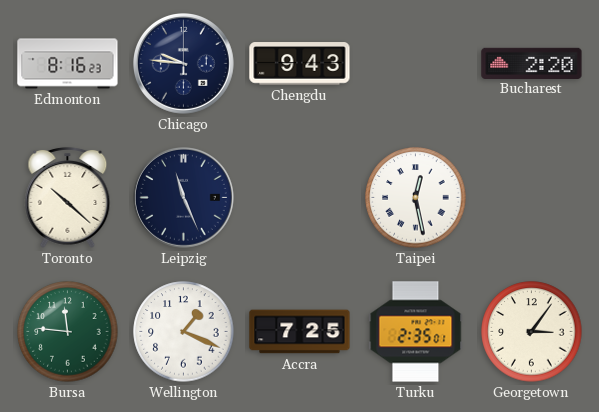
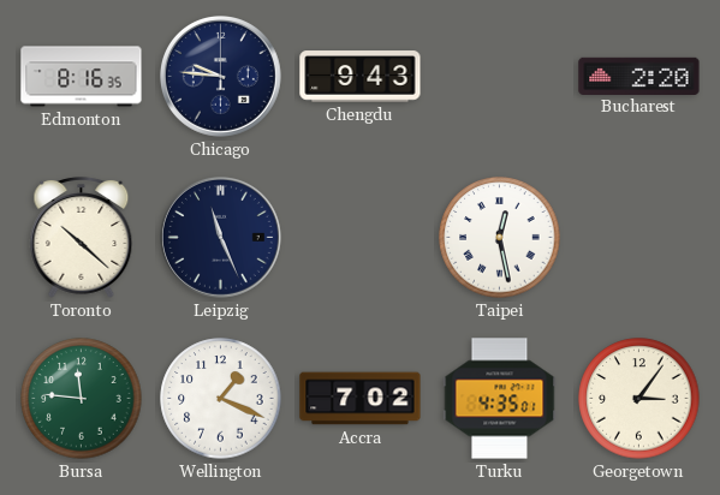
Edmonton: 8:16:23 -> 8:16:35 (82, 77)
Accra: 7:25 -> 7:02 (361, 399)
Turku: 2:35 -> 4:35 (500, 399)
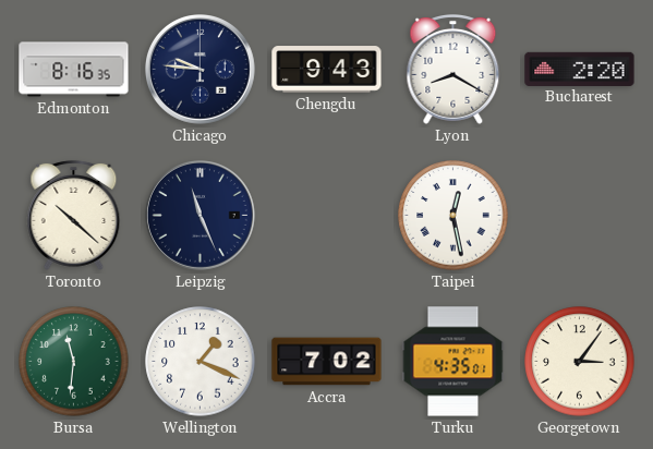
Lyon: none -> 8:20 (454, 69)
Bursa: 11:46 -> 11:31 (74, 362)
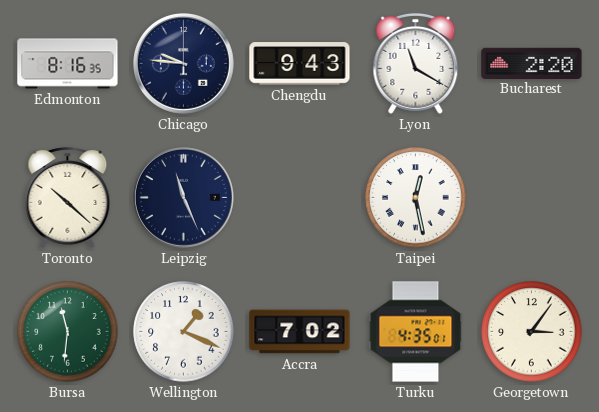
Lyon: 8:20 -> 11:20 (416, 63)
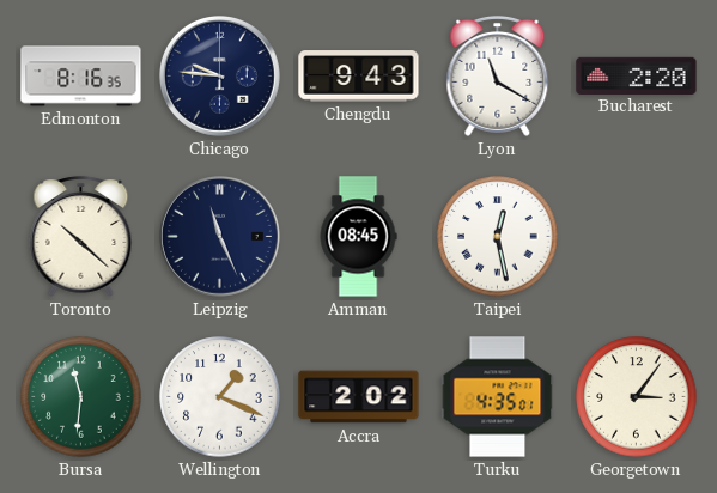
Amman: none -> 08:45 (358, 237)
Accra: 7:02 -> 2:02 (359, 397)
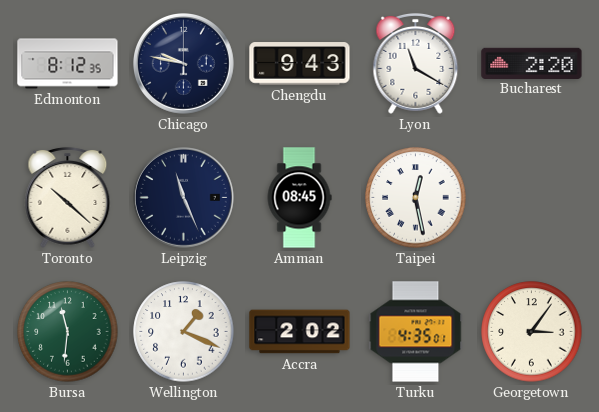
Edmonton: 8:16 -> 8:12 (68, 64)
Chicago: 9:46 -> 9:47 (184, 64)
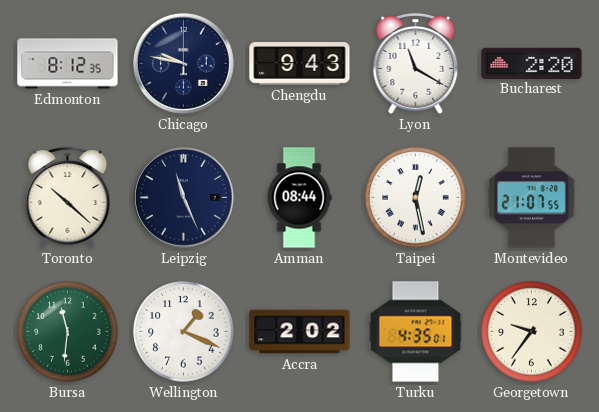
Amman: 08:45 -> 08:44 (299, 198)
Montevideo: none -> 21:07 (531, 198)
Georgetown: 3:06 -> 9:36 (532, 332)
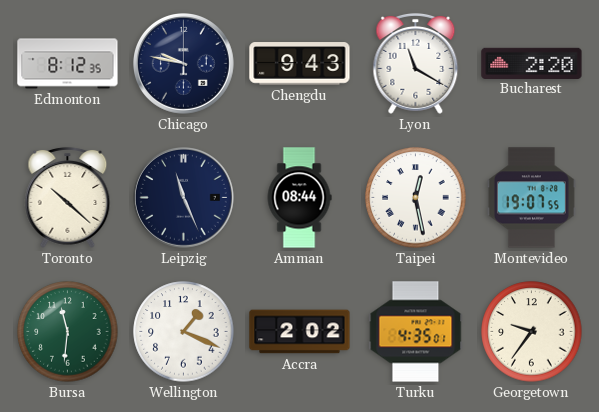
Montevideo: 21:07 -> 19:07 (531, 198)
